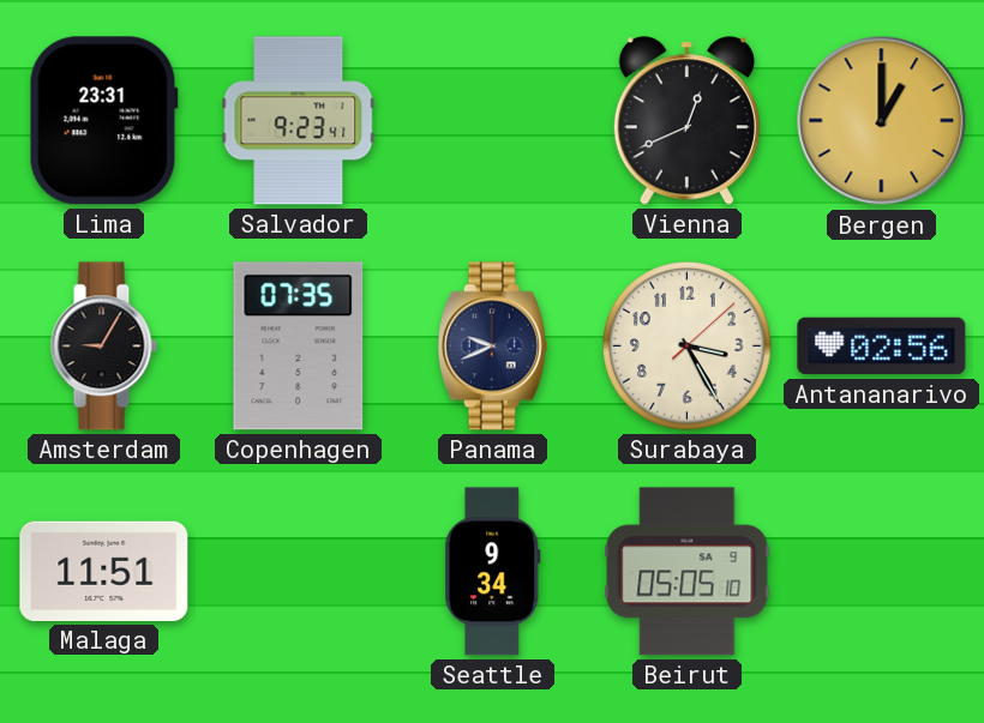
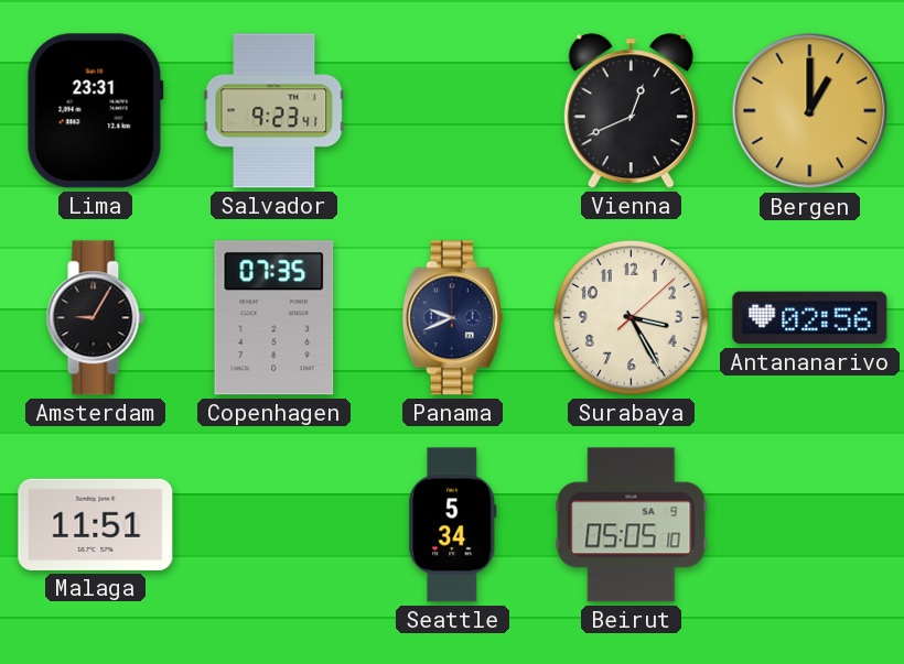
Seattle: 9:34 -> 5:34 (453, 525)
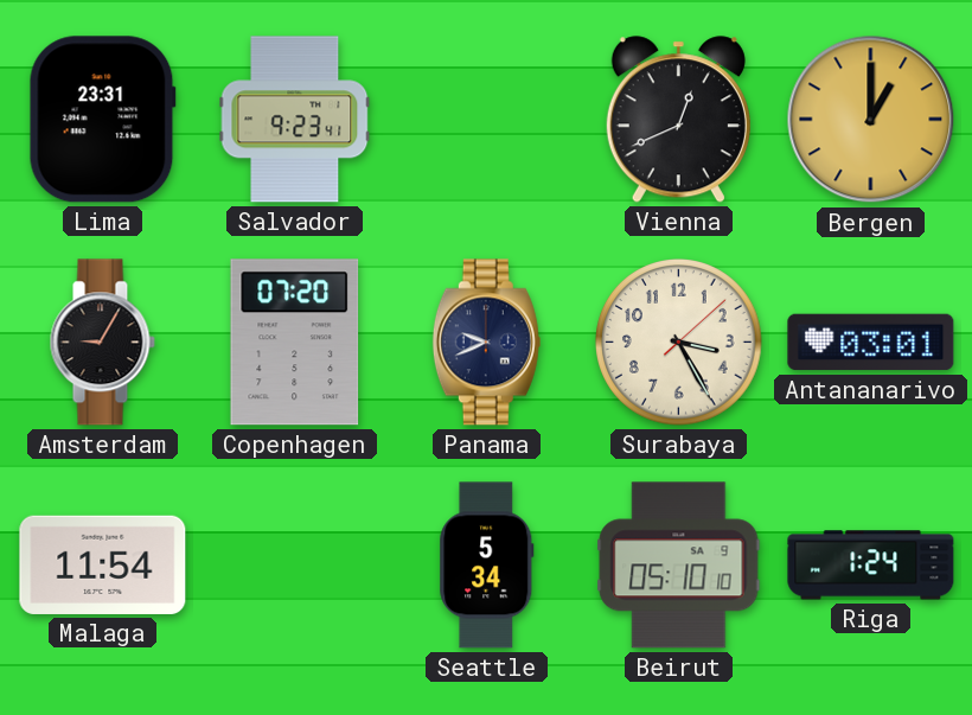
Copenhagen: 07:35 -> 07:20 (295, 343)
Antananarivo: 02:56 -> 03:01 (871, 343)
Malaga: 11:51 -> 11:54 (103, 564)
Beirut: 05:05 -> 05:10 (679, 566)
Riga: none -> 1:24 (871, 566)
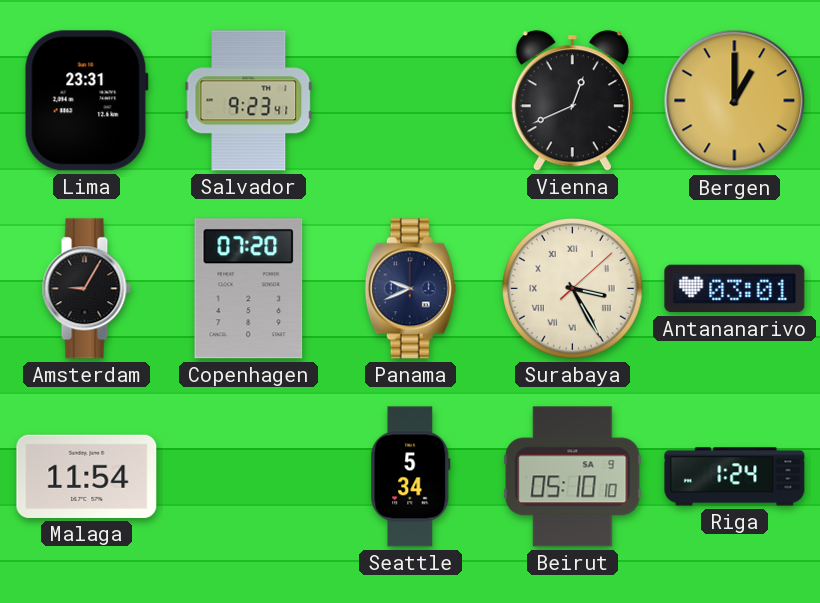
Surabaya numerals: Arabic -> Roman (573, 289)
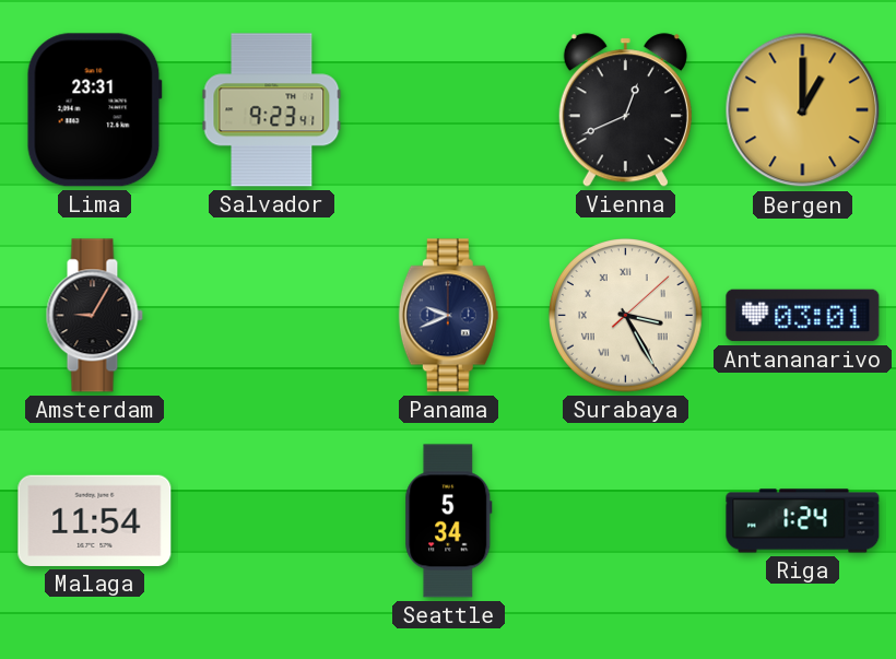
Copenhagen: 07:20 -> none (249, 289)
Beirut: 05:10 -> none (573, 477)
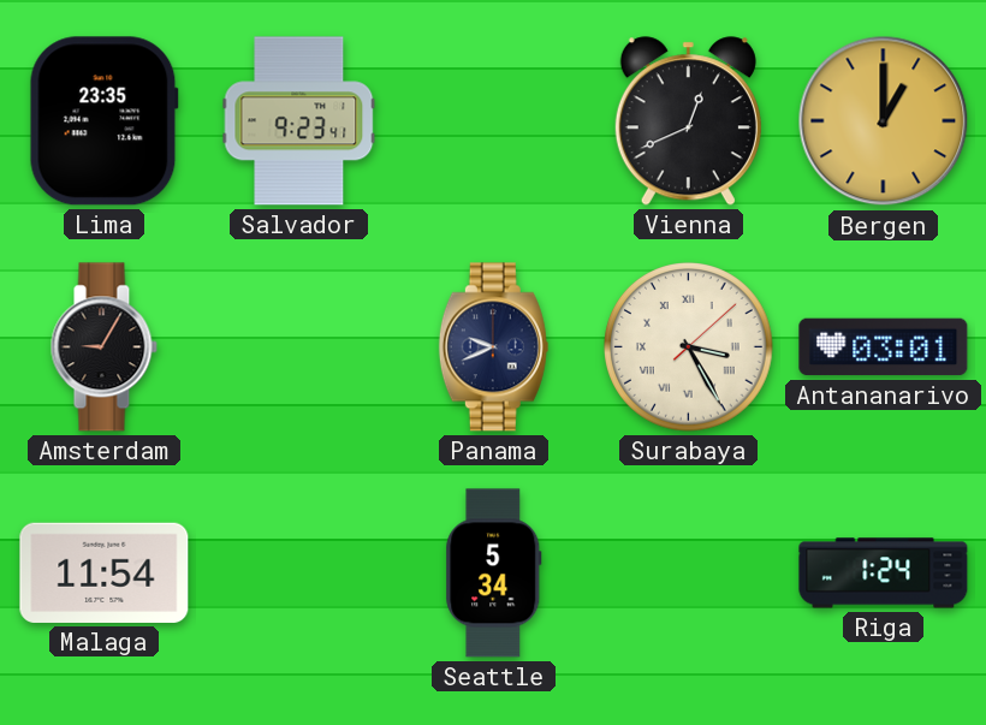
Lima: 23:31 -> 23:35 (103, 121)
